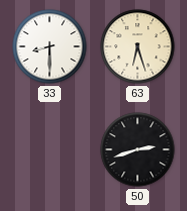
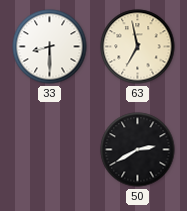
63: 6:27 -> 6:58 (138, 47)
50: 2:42 -> 2:40 (138, 150)
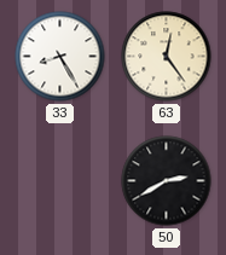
33: 8:30 -> 8:25 (60, 57)
63: 6:58 -> 12:24 (167, 57)
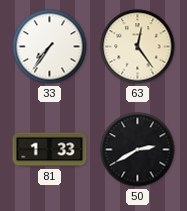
33: 8:25 -> 7:36 (50, 47)
81: none -> 1:33 (50, 150)
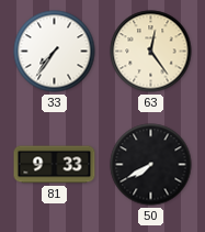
81: 1:33 -> 9:33 (55, 165)
50: 2:40 -> 7:40 (151, 165)
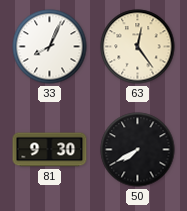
33: 7:36 -> 8:04 (50, 47)
81: 9:33 -> 9:30 (50, 150)
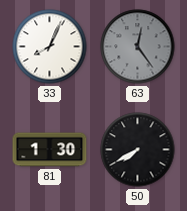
63 dial: cream -> grey (138, 47)
81: 9:30 -> 1:30 (50, 150)
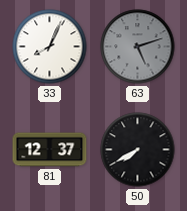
63: 12:24 -> 5:12 (138, 47)
81: 1:30 -> 12:37 (50, 150)
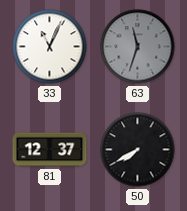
33: 8:04 -> 11:04 (50, 47)
63: 5:12 -> 11:33 (138, 47)
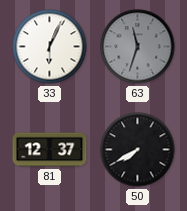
33: 11:04 -> 6:04 (50, 47)
